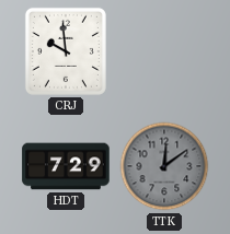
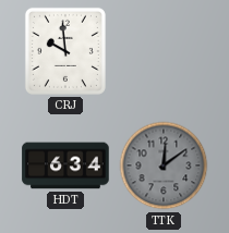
HDT: 7:29 -> 6:34 (65, 165)
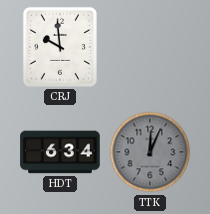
TTK: 12:09 -> 12:04 (150, 152)
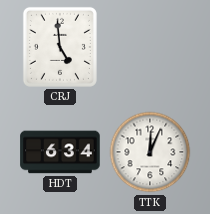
CRJ: 9:59 -> 4:59 (60, 47)
TTK dial: grey -> white (150, 152)
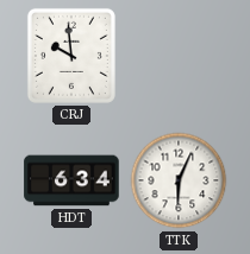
CRJ: 4:59 -> 9:59 (71, 56)
TTK: 12:04 -> 6:04 (179, 180)
